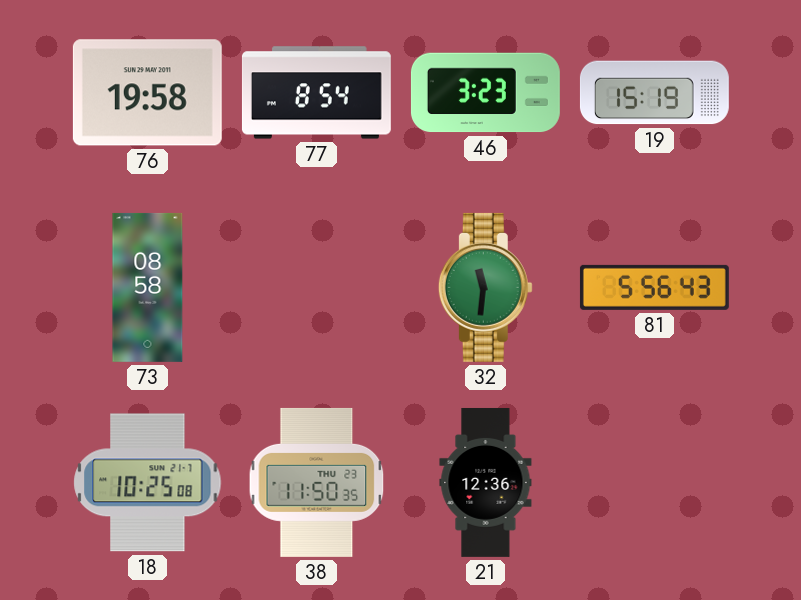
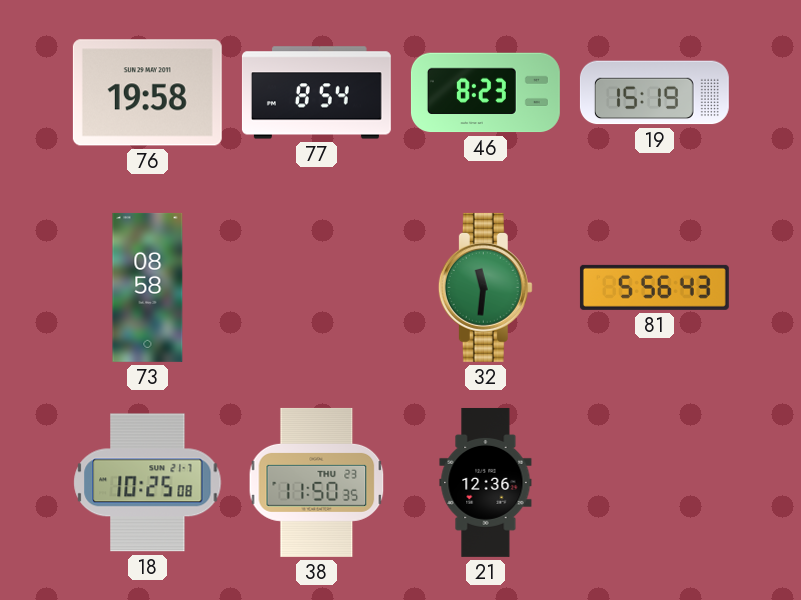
46: 3:23 -> 8:23 (485, 93)
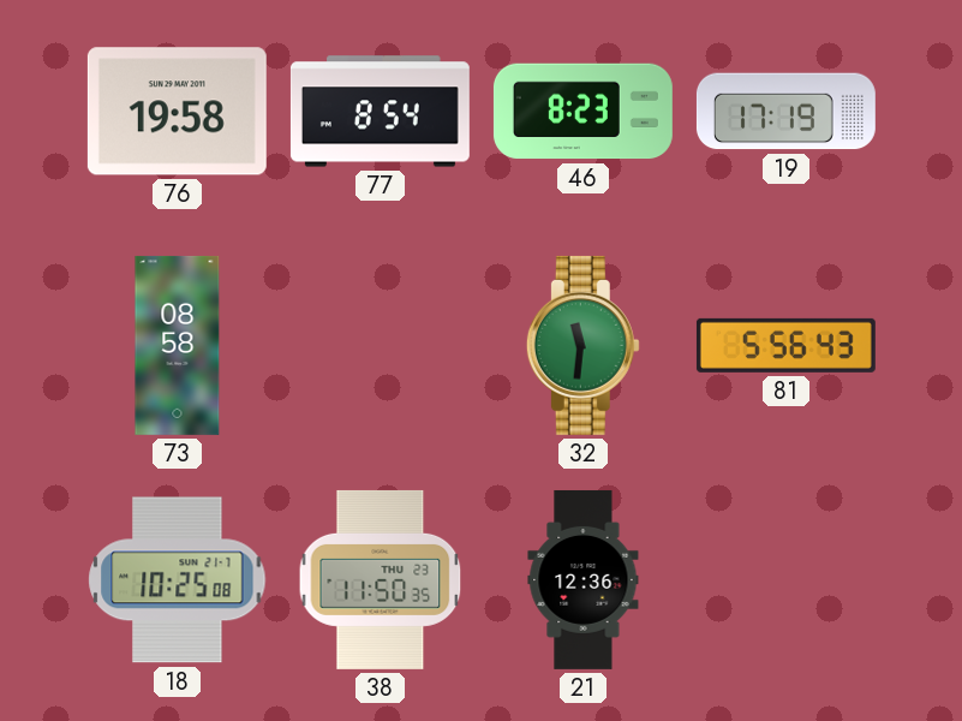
19: 15:19 -> 17:19 (785, 112)
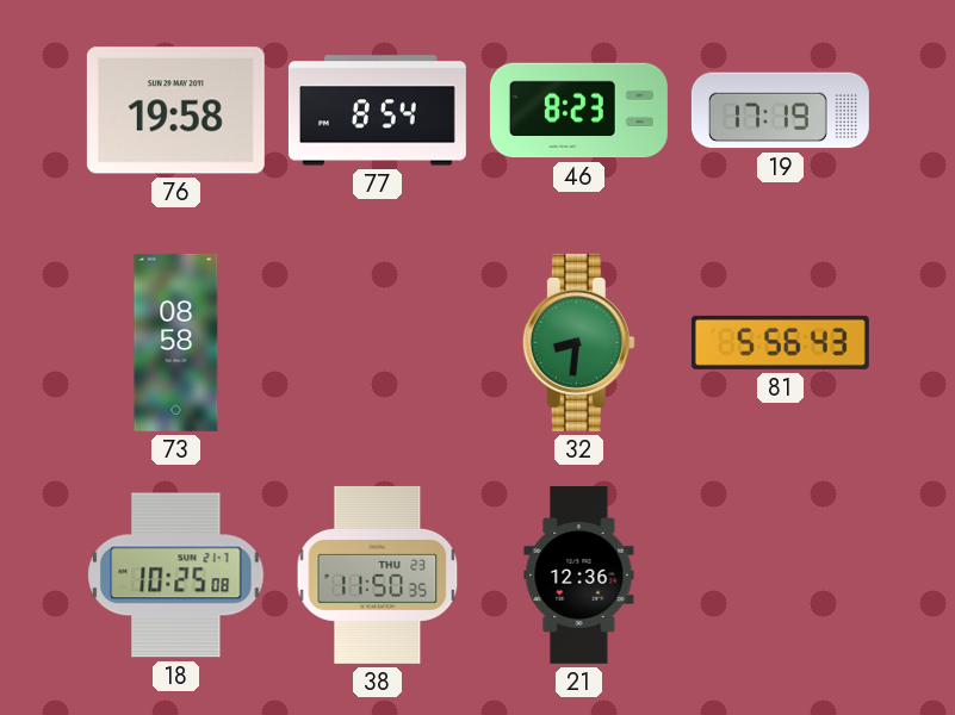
32: 11:31 -> 8:31 (578, 342)
